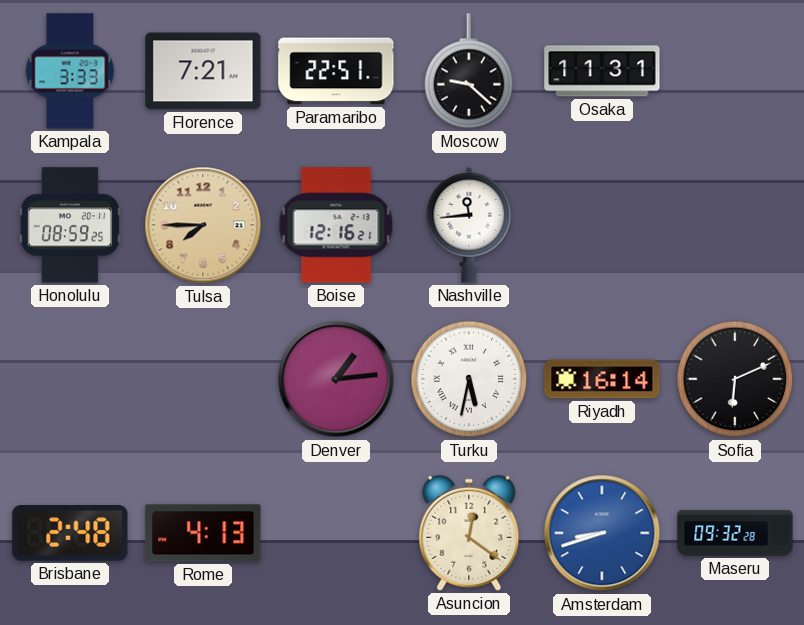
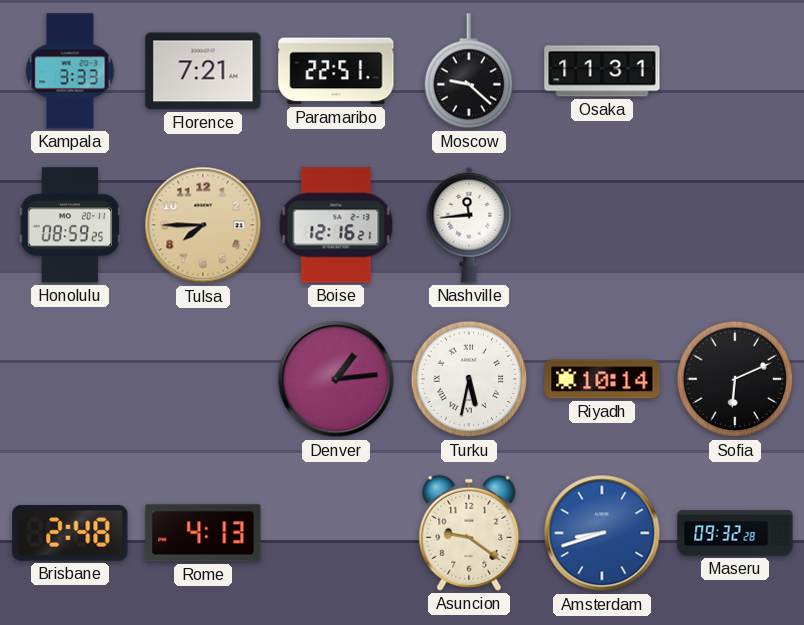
Riyadh: 16:14 -> 10:14 (602, 379)
Asuncion: 12:21 -> 9:21 (469, 533)
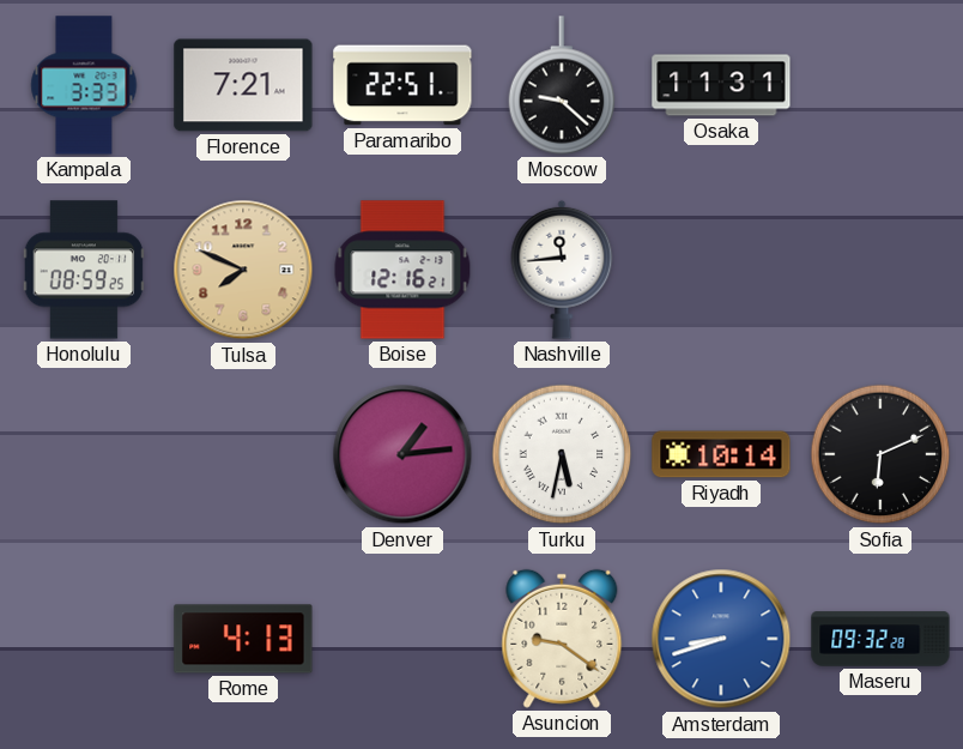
Tulsa: 7:45 -> 7:49 (243, 270)
Brisbane: 2:48 -> none (70, 533)
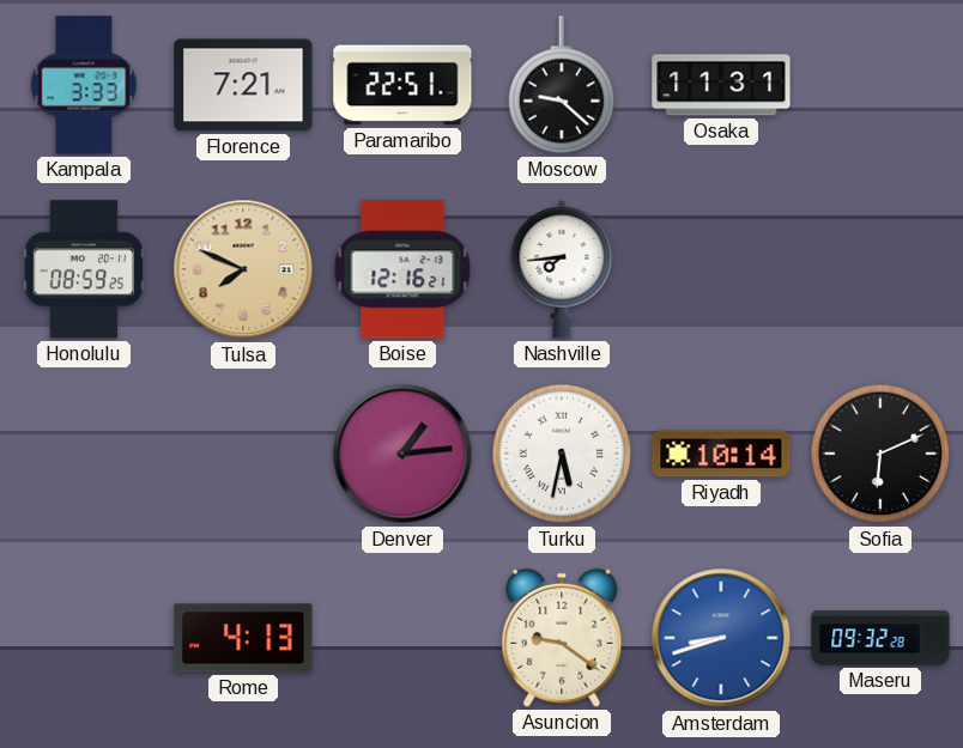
Nashville: 11:44 -> 7:44 (562, 269)
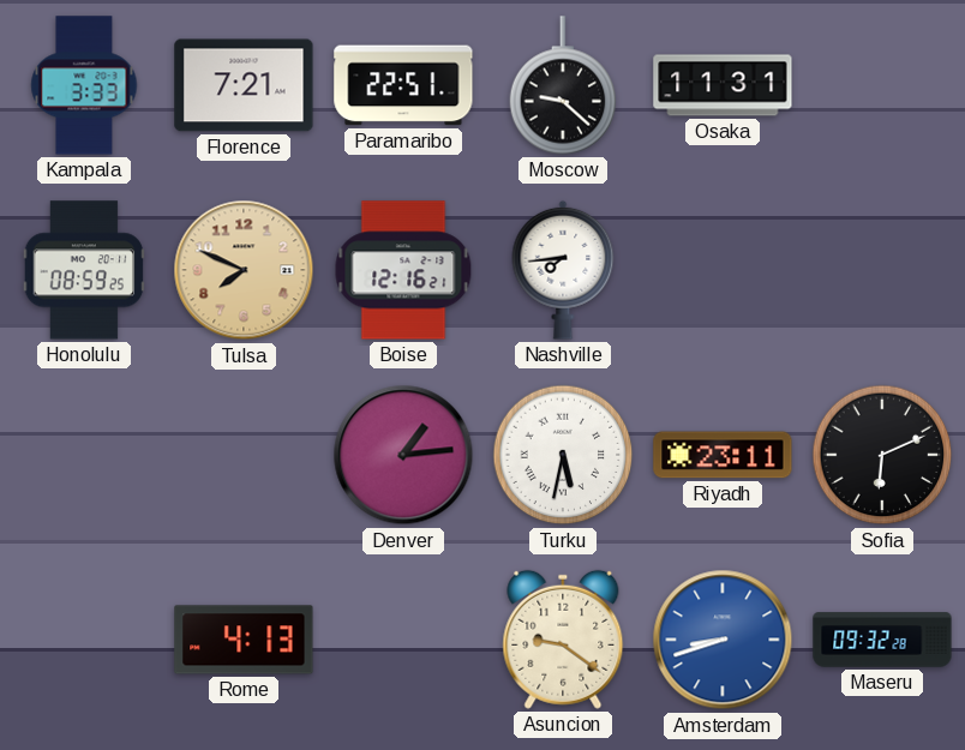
Riyadh: 10:14 -> 23:11 (723, 455)
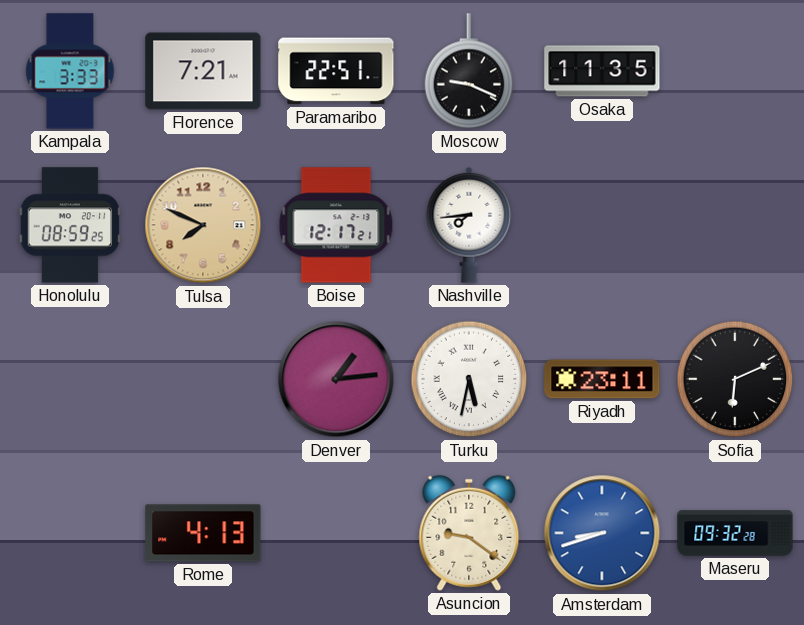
Moscow: 9:22 -> 9:19 (469, 71)
Osaka: 11:31 -> 11:35 (602, 71)
Boise: 12:16 -> 12:17 (336, 225)
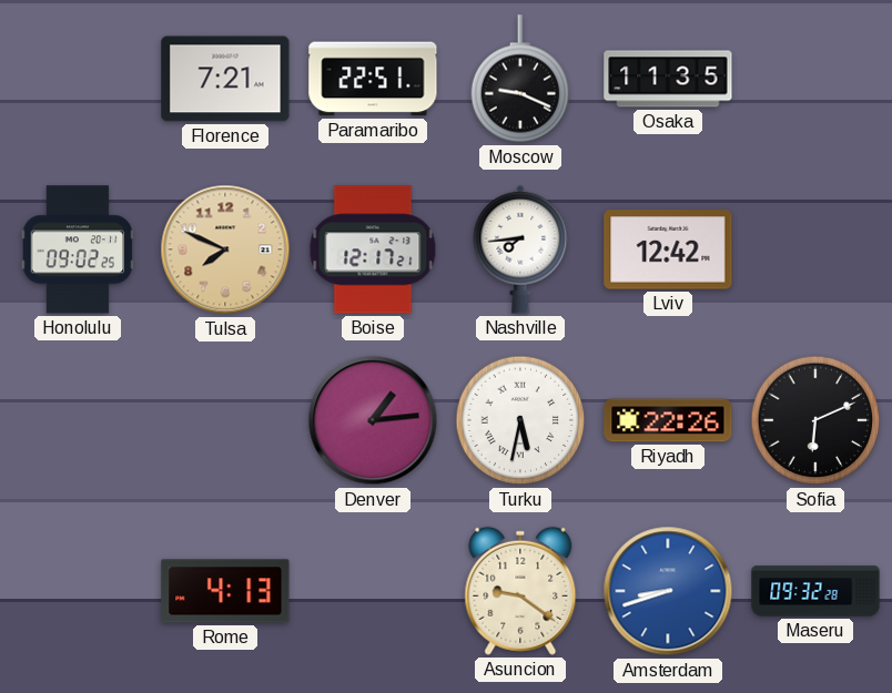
Kampala: 3:33 -> none (70, 71)
Honolulu: 08:59 -> 09:02 (78, 249)
Lviv: none -> 12:42 (668, 249)
Riyadh: 23:11 -> 22:26 (668, 420)
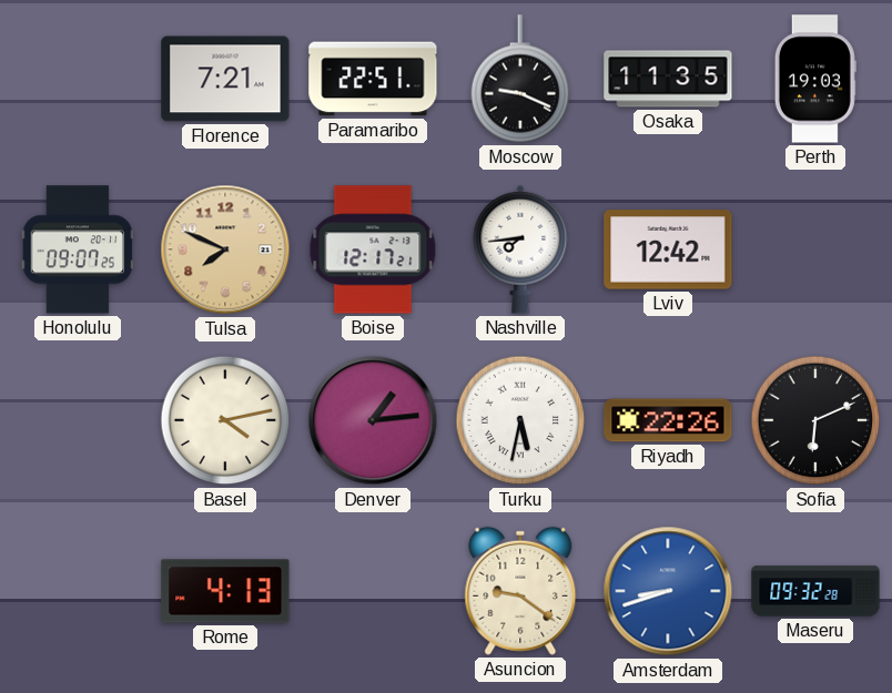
Perth: none -> 19:03 (815, 79)
Honolulu: 09:02 -> 09:07 (78, 249)
Basel: none -> 4:13 (225, 420)
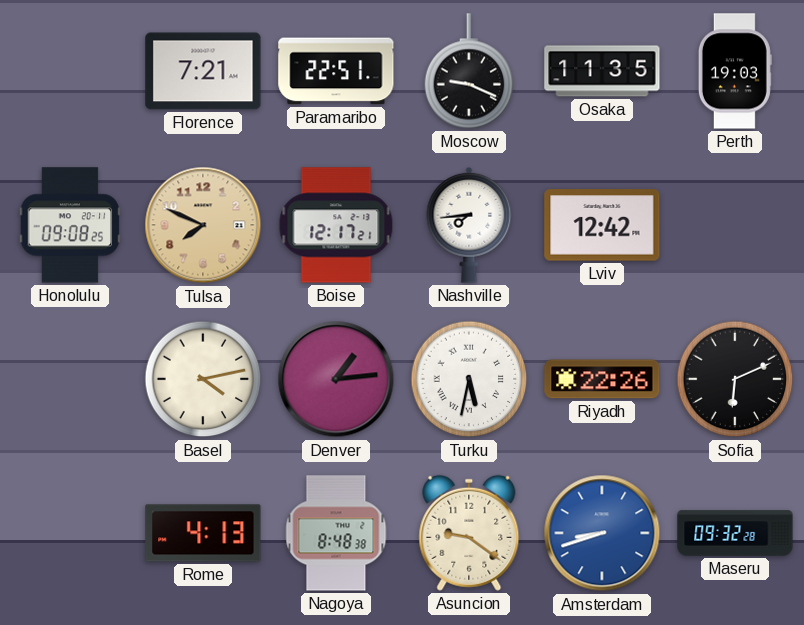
Honolulu: 09:07 -> 09:08 (70, 225)
Nagoya: none -> 8:48 (336, 533)
